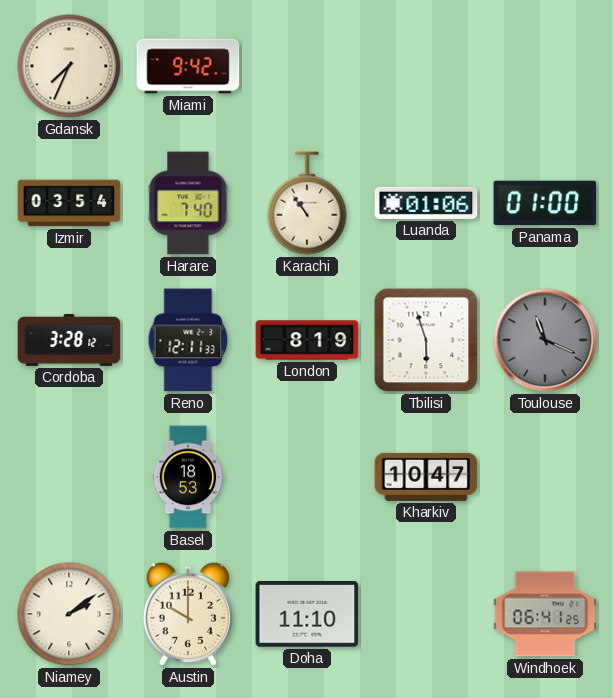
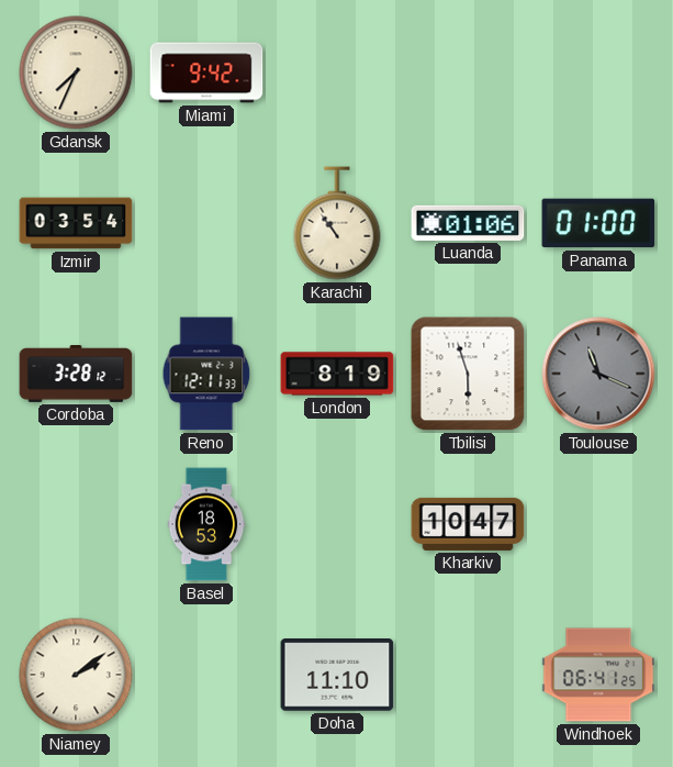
Harare: 7:40 -> none (188, 203)
Austin: 10:00 -> none (188, 614)
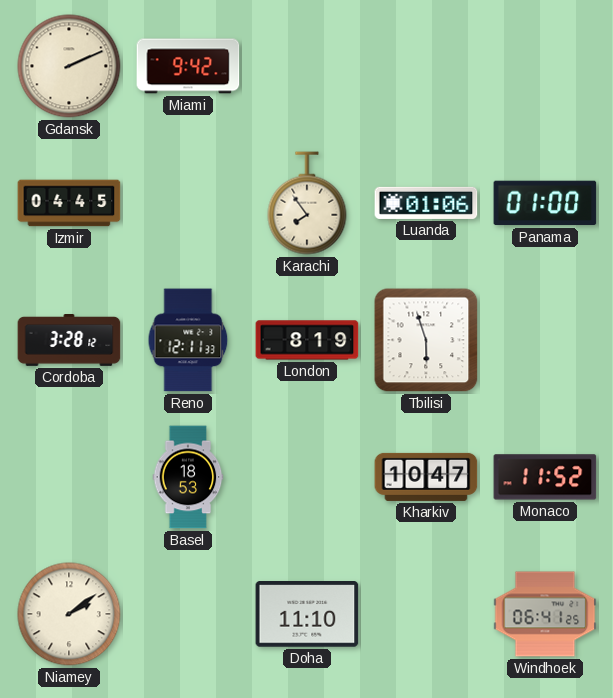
Gdansk: 7:34 -> 2:11 (69, 66)
Izmir: 03:54 -> 04:45 (69, 203)
Karachi: 10:54 -> 7:54 (307, 203)
Toulouse: 11:19 -> none (598, 374)
Monaco: none -> 11:52 (545, 477)
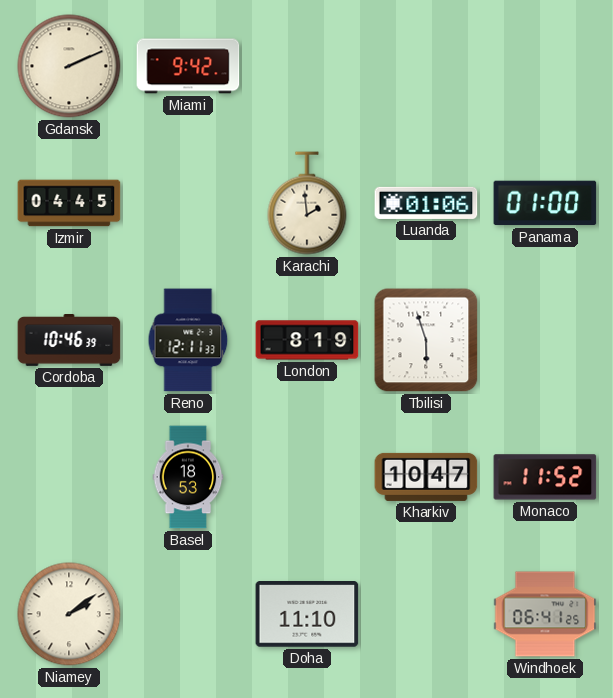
Karachi: 7:54 -> 1:59 (307, 203)
Cordoba: 3:28 -> 10:46 (69, 341)
